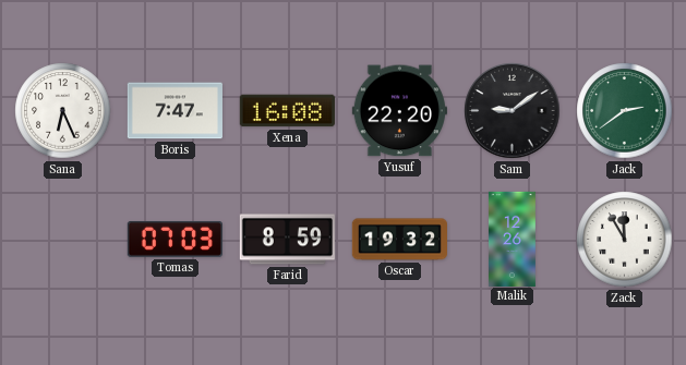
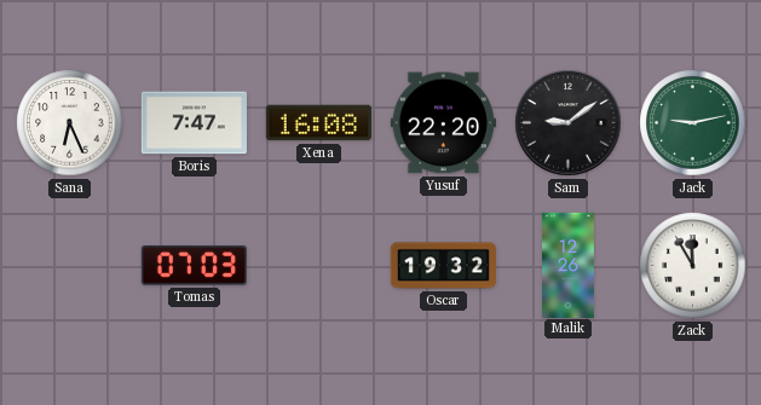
Jack: 2:39 -> 9:13 (693, 123)
Farid: 8:59 -> none (287, 240)
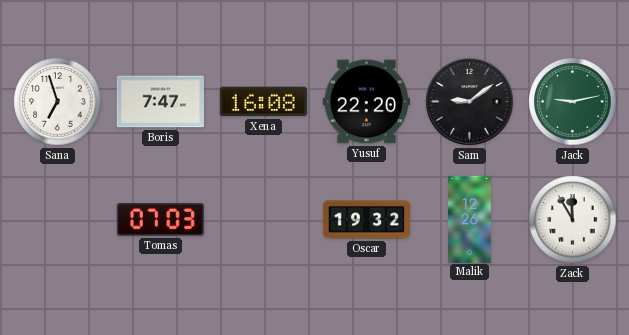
Sana: 6:26 -> 6:57 (58, 102)
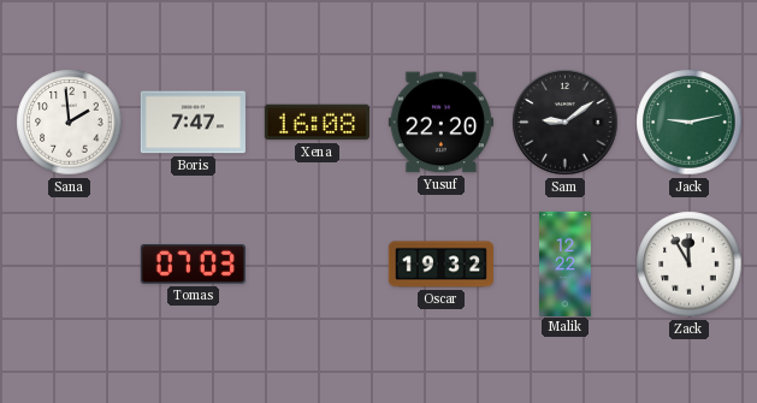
Sana: 6:57 -> 1:59 (70, 123)
Malik: 12:26 -> 12:22 (566, 263)
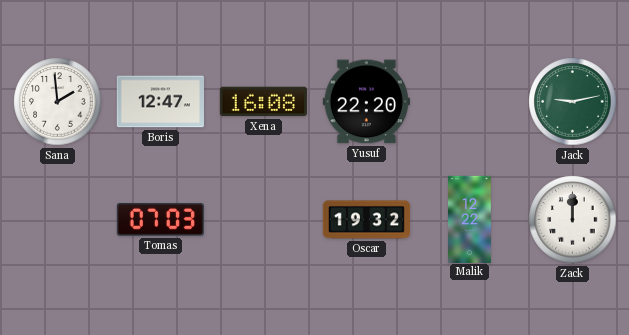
Boris: 7:47 -> 12:47 (160, 102)
Sam: 9:09 -> none (566, 123)
Zack: 11:55 -> 12:00 (573, 220)
